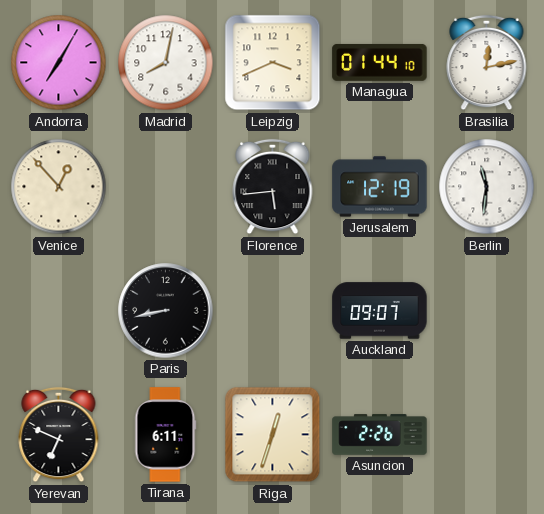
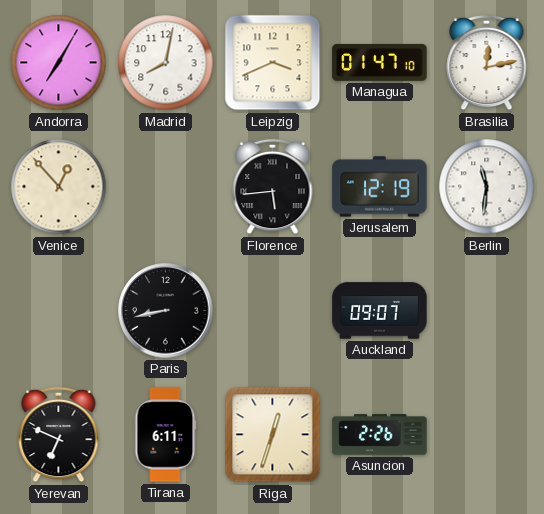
Managua: 01:44 -> 01:47 (380, 62)
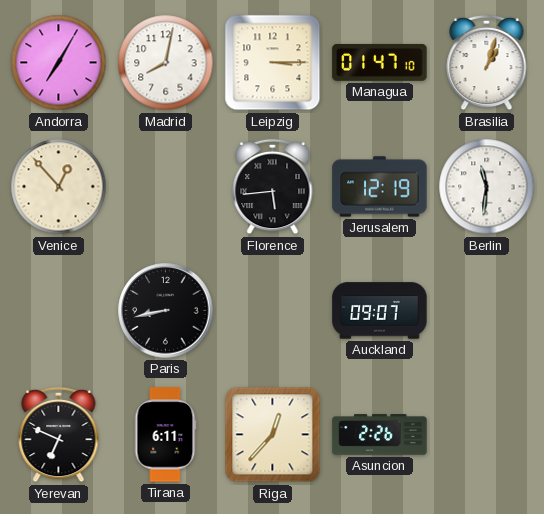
Leipzig: 3:41 -> 3:15 (273, 63)
Brasilia: 12:13 -> 1:03 (487, 63)
Riga: 12:33 -> 12:37 (273, 435)
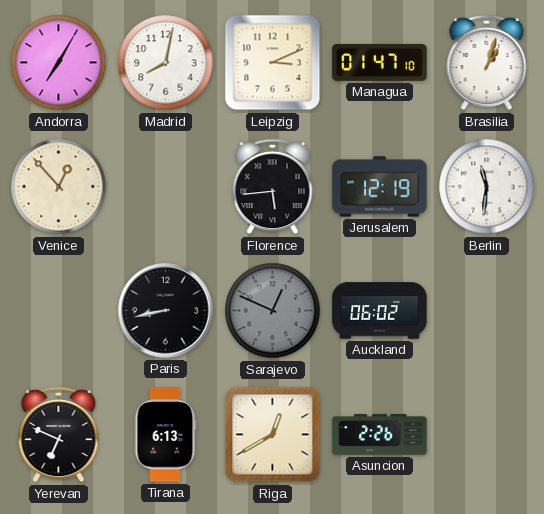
Leipzig: 3:15 -> 3:11 (273, 63)
Sarajevo: none -> 12:49 (273, 311)
Auckland: 09:07 -> 06:02 (380, 311)
Tirana: 6:11 -> 6:13 (166, 435)
Riga: 12:37 -> 12:40 (273, 435)
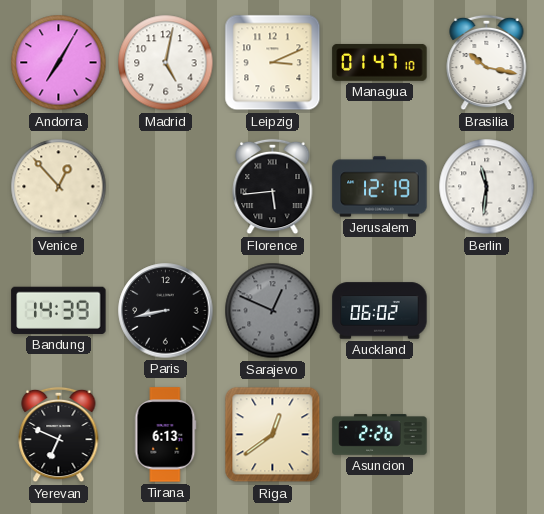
Madrid: 8:02 -> 5:02 (166, 63)
Brasilia: 1:03 -> 10:17 (487, 63)
Bandung: none -> 14:39 (59, 310)
Riga: 12:40 -> 12:39 (273, 435)
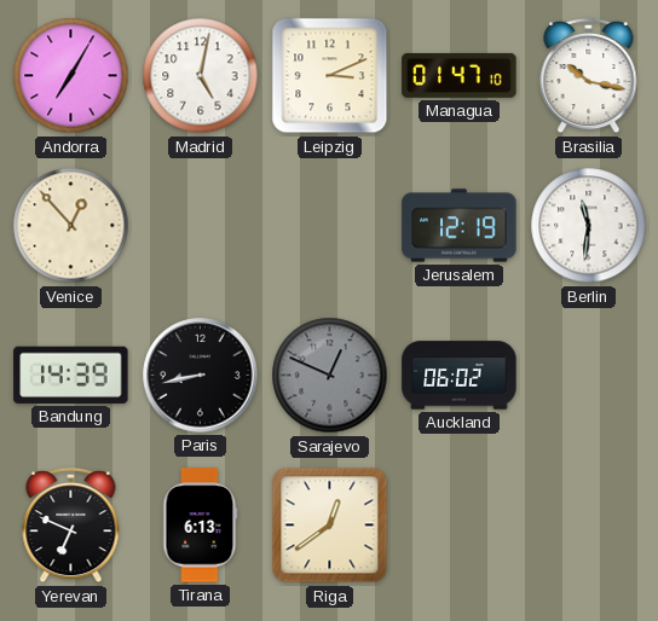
Florence: 5:44 -> none (273, 187)
Asuncion: 2:26 -> none (380, 435)
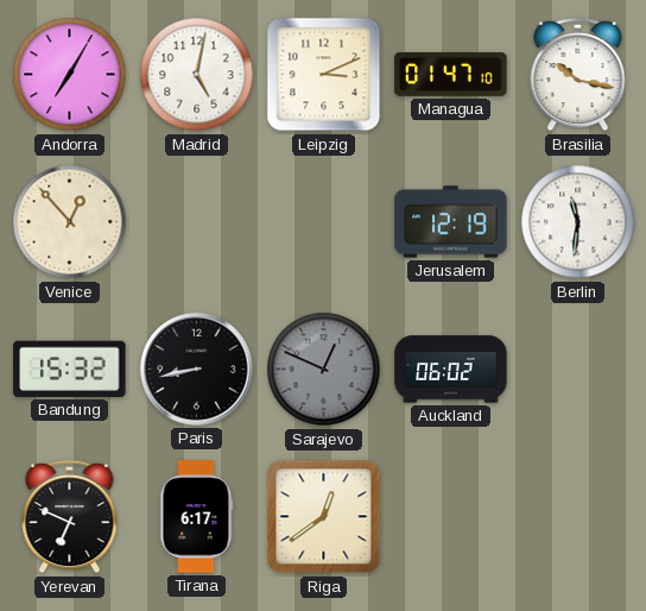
Bandung: 14:39 -> 15:32 (70, 369)
Tirana: 6:13 -> 6:17 (197, 517)
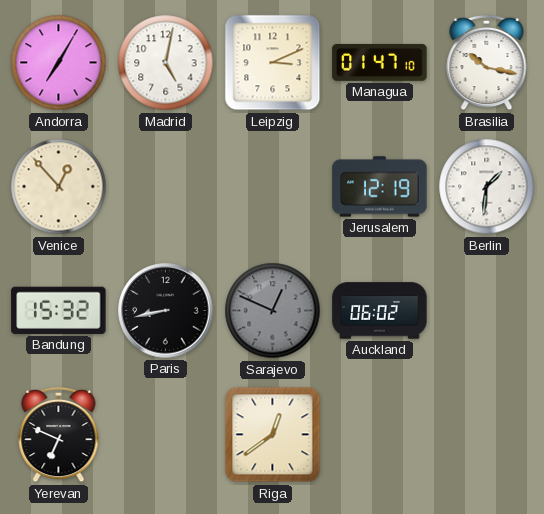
Berlin: 11:31 -> 1:31 (487, 187)
Tirana: 6:17 -> none (197, 517)
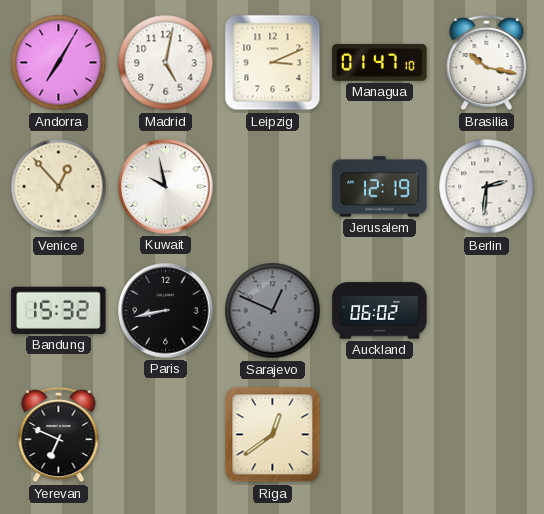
Kuwait: none -> 9:58 (166, 187)
Berlin: 1:31 -> 2:31 (487, 187)
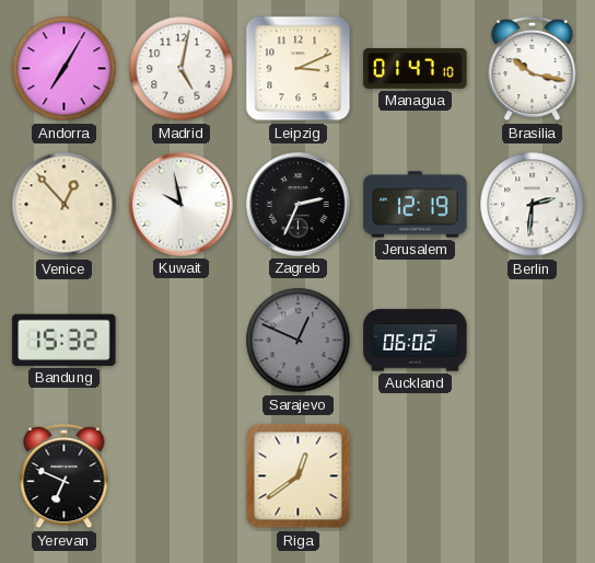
Zagreb: none -> 2:34 (299, 205)
Paris: 8:43 -> none (166, 311)
